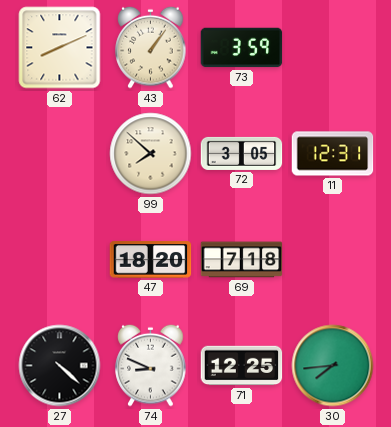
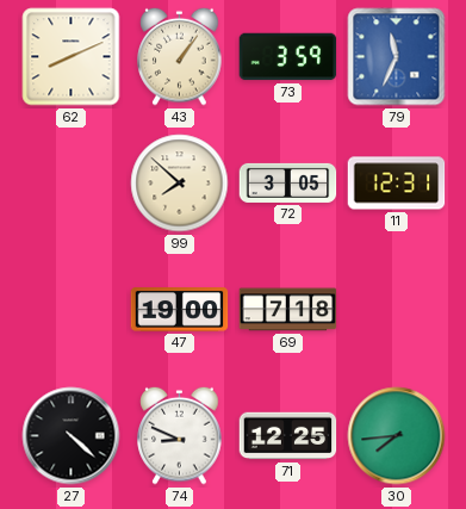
79: none -> 11:34 (397, 57)
47: 18:20 -> 19:00 (180, 310)
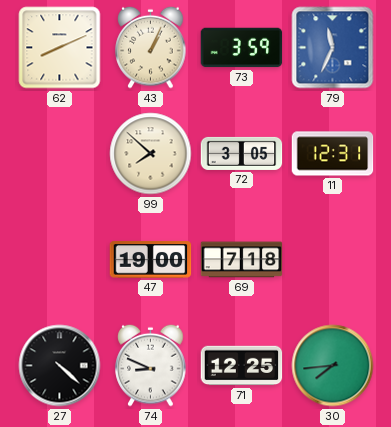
43: 1:06 -> 1:04 (151, 47)
